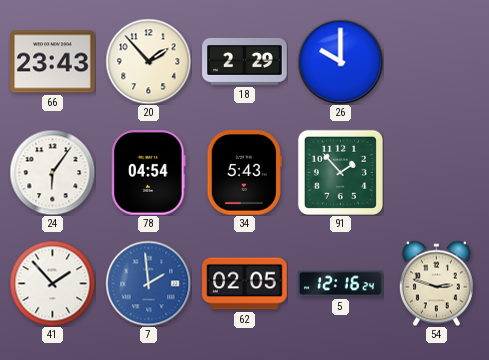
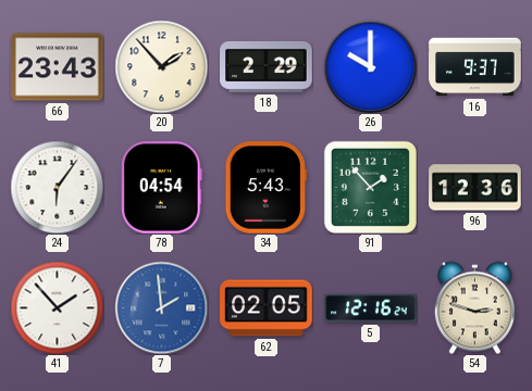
16: none -> 9:37 (475, 67)
96: none -> 12:36 (475, 188)
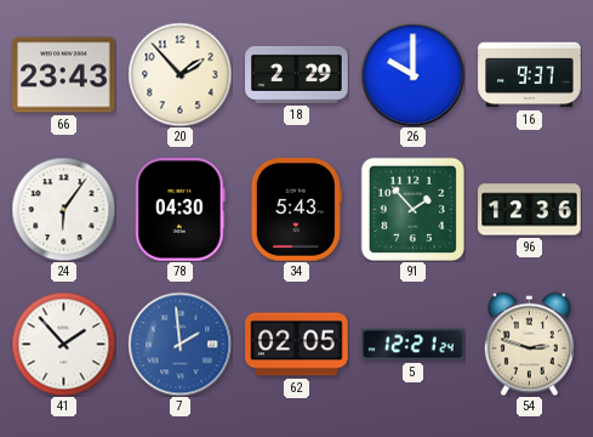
78: 04:54 -> 04:30 (181, 210)
5: 12:16 -> 12:21 (414, 345)
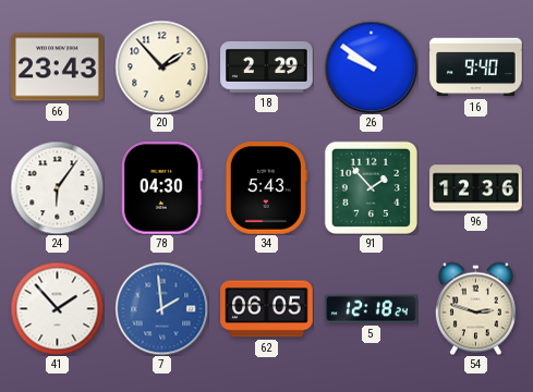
26: 10:00 -> 9:51 (371, 66)
16: 9:37 -> 9:40 (476, 68)
62: 02:05 -> 06:05 (267, 309)
5: 12:21 -> 12:18 (372, 309)
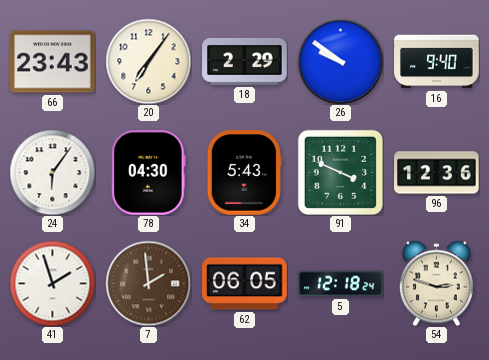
20: 1:53 -> 7:06 (148, 61)
91: 1:53 -> 3:49 (340, 172)
41: 1:53 -> 1:57 (52, 283)
7 dial: blue -> brown (148, 283)
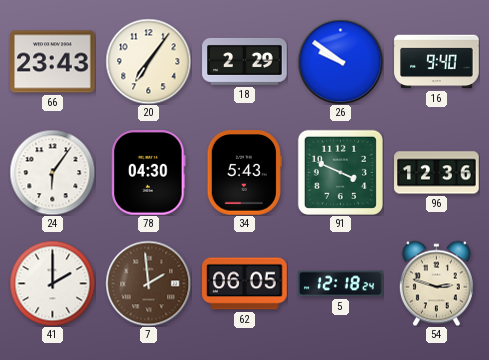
41: 1:57 -> 2:00 (52, 283)
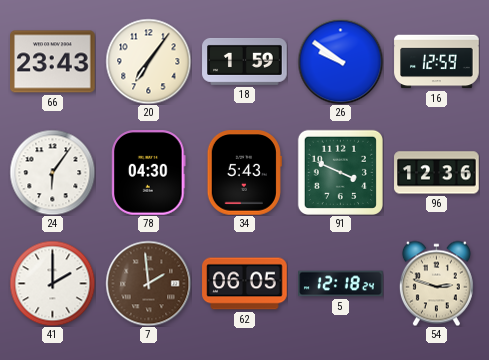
18: 2:29 -> 1:59 (245, 61)
16: 9:40 -> 12:59 (437, 62)
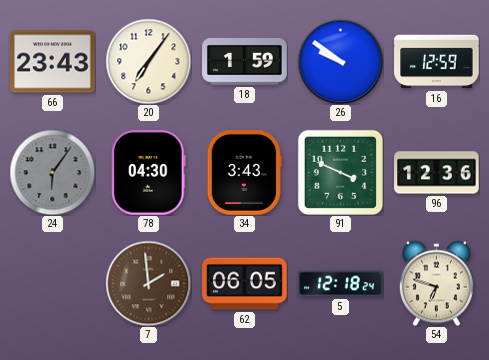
24 dial: white -> grey (52, 172)
34: 5:43 -> 3:43 (244, 173)
41: 2:00 -> none (52, 283)
54: 2:48 -> 6:48 (436, 283)
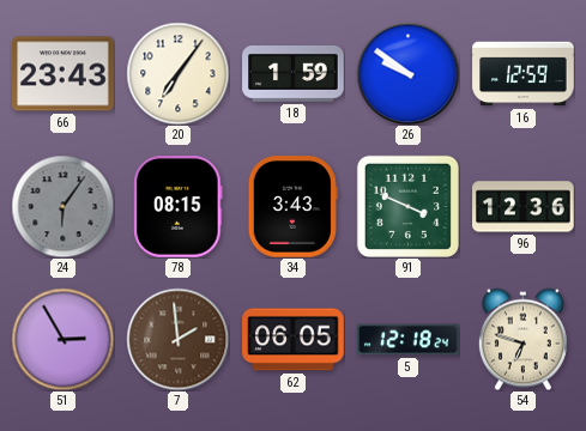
78: 04:30 -> 08:15 (179, 207)
51: none -> 2:55 (62, 339)
